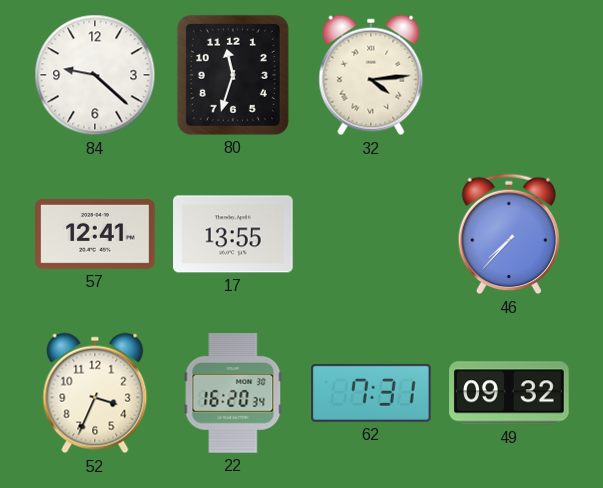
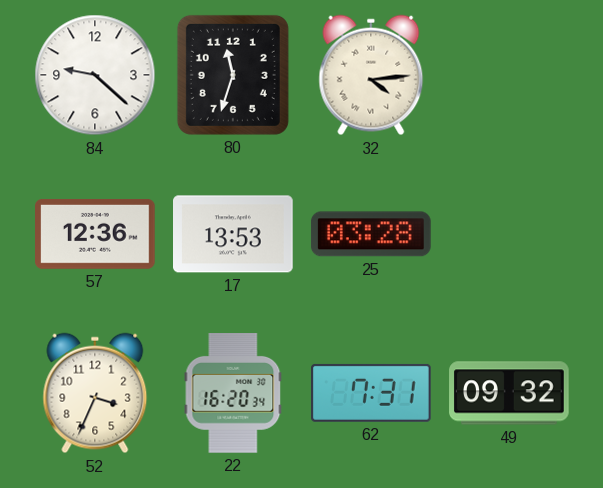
57: 12:41 -> 12:36 (96, 234)
17: 13:55 -> 13:53 (234, 234)
25: none -> 03:28 (371, 234)
46: 7:37 -> none (508, 234)
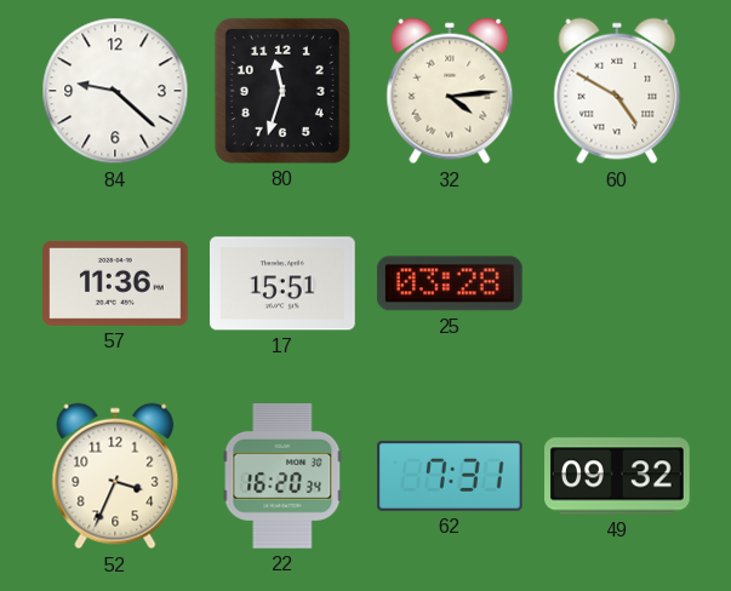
60: none -> 4:50 (617, 91)
57: 12:36 -> 11:36 (116, 283)
17: 13:53 -> 15:51 (284, 283)
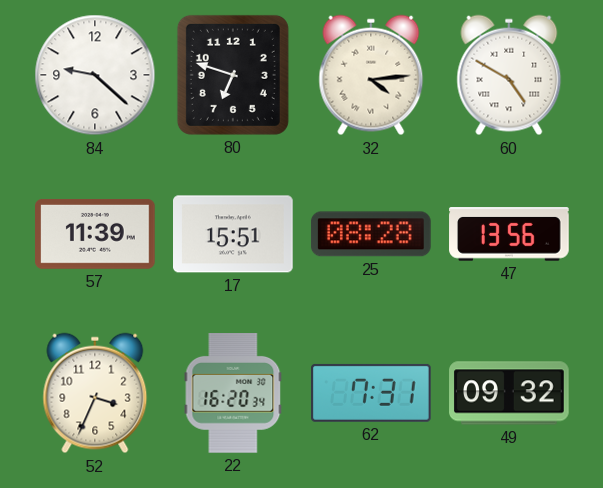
80: 11:33 -> 6:48 (233, 75)
57: 11:36 -> 11:39 (96, 234)
25: 03:28 -> 08:28 (371, 234)
47: none -> 13:56 (509, 234)
